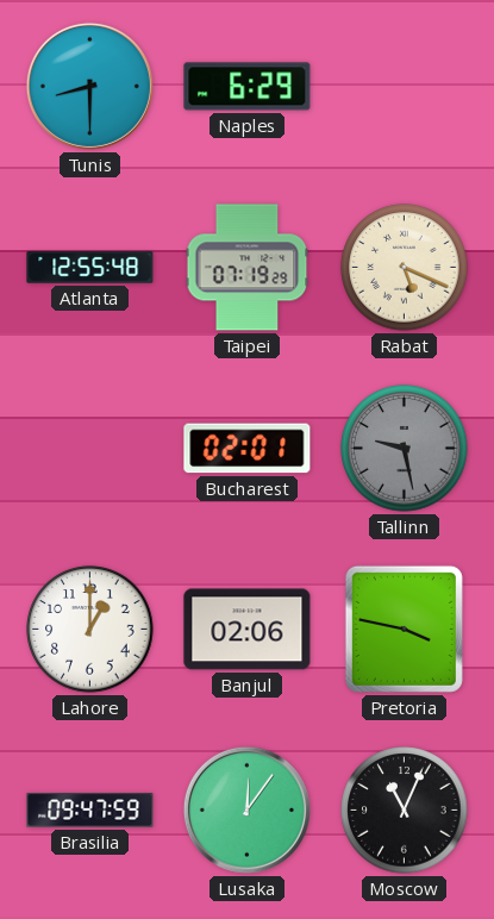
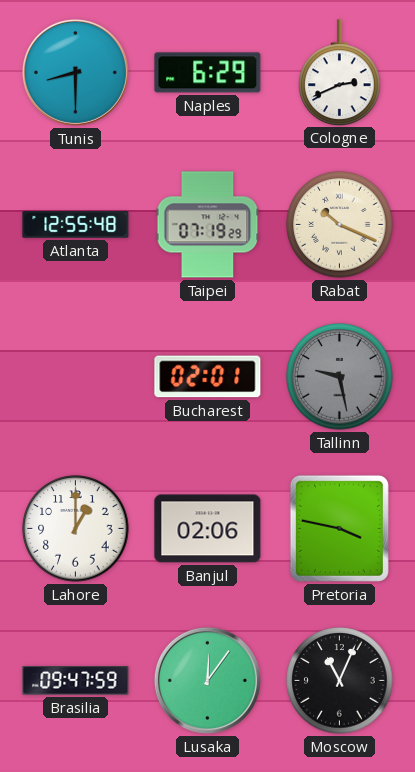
Cologne: none -> 2:41 (340, 72)
Rabat: 5:19 -> 10:19 (340, 225)
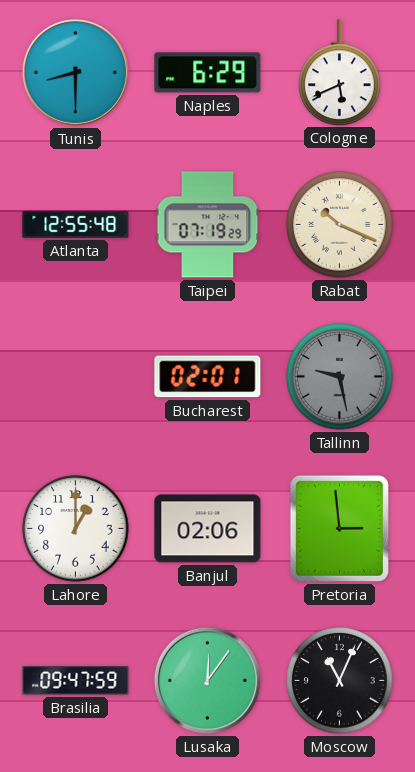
Cologne: 2:41 -> 5:41 (340, 72)
Pretoria: 3:47 -> 2:59 (339, 528)
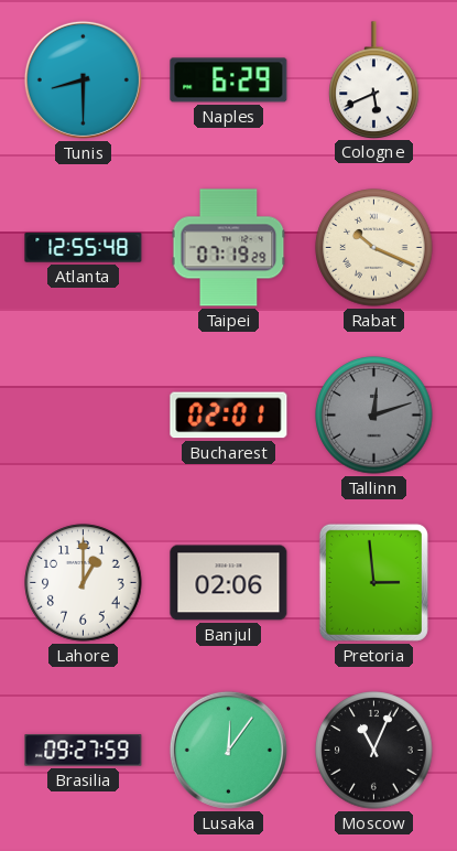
Tallinn: 9:28 -> 12:12 (374, 416)
Brasilia: 09:47 -> 09:27 (84, 751)
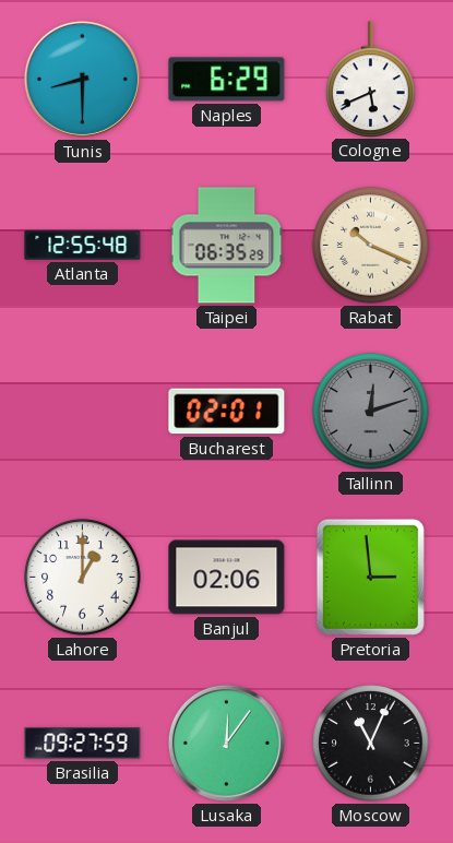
Taipei: 07:19 -> 06:35 (227, 246)
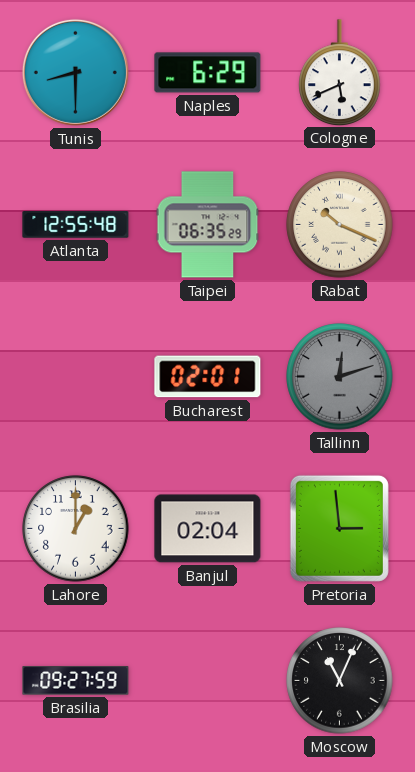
Banjul: 02:06 -> 02:04 (208, 529)
Lusaka: 12:06 -> none (226, 743)
